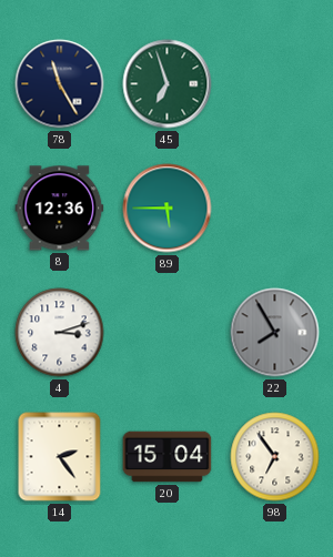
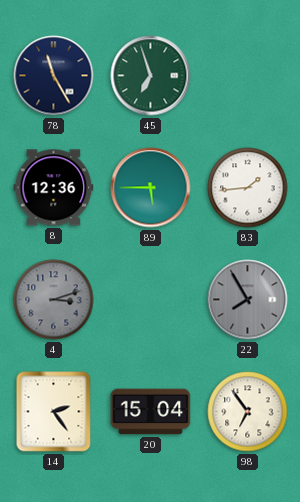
83: none -> 1:44 (248, 188)
4 dial: white -> grey (54, 300)
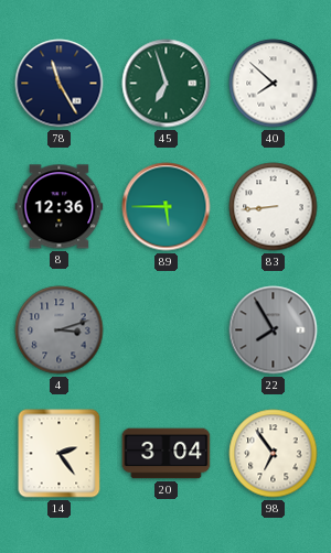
40: none -> 7:52 (274, 84)
83: 1:44 -> 8:44 (274, 207)
20: 15:04 -> 3:04 (167, 454)
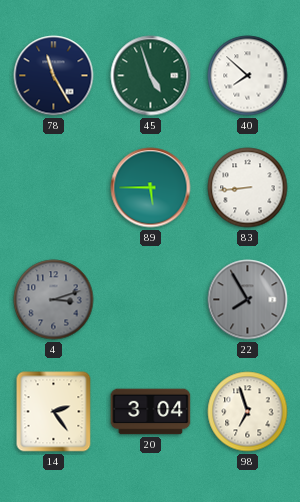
45: 6:57 -> 4:57 (151, 76)
8: 12:36 -> none (60, 207)
98: 6:54 -> 6:57 (248, 412)
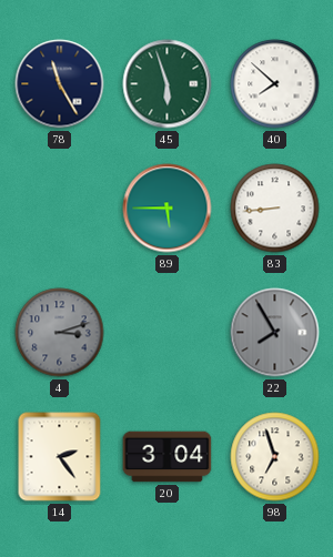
45: 4:57 -> 5:57 (168, 84)
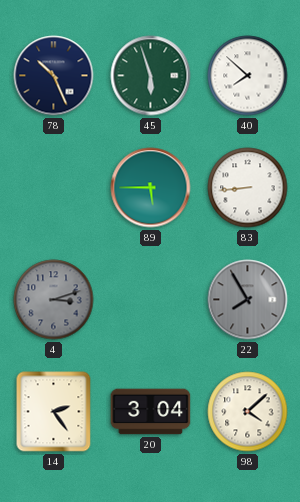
78: 11:25 -> 10:26 (54, 76)
98: 6:57 -> 4:08 (248, 412)
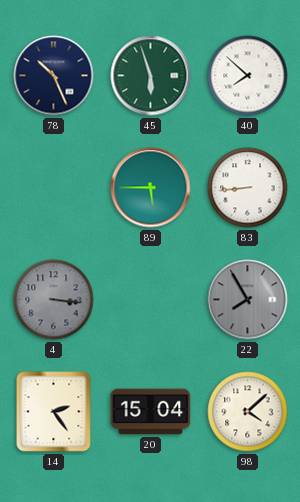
4: 3:12 -> 3:16 (54, 300)
20: 3:04 -> 15:04 (151, 412)
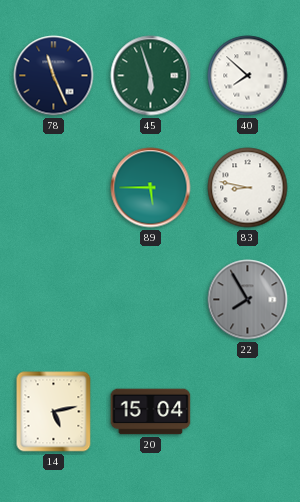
78: 10:26 -> 11:26 (54, 76)
83: 8:44 -> 8:47 (248, 188)
4: 3:16 -> none (54, 300)
14: 2:24 -> 5:13 (54, 412)
98: 4:08 -> none (248, 412)
